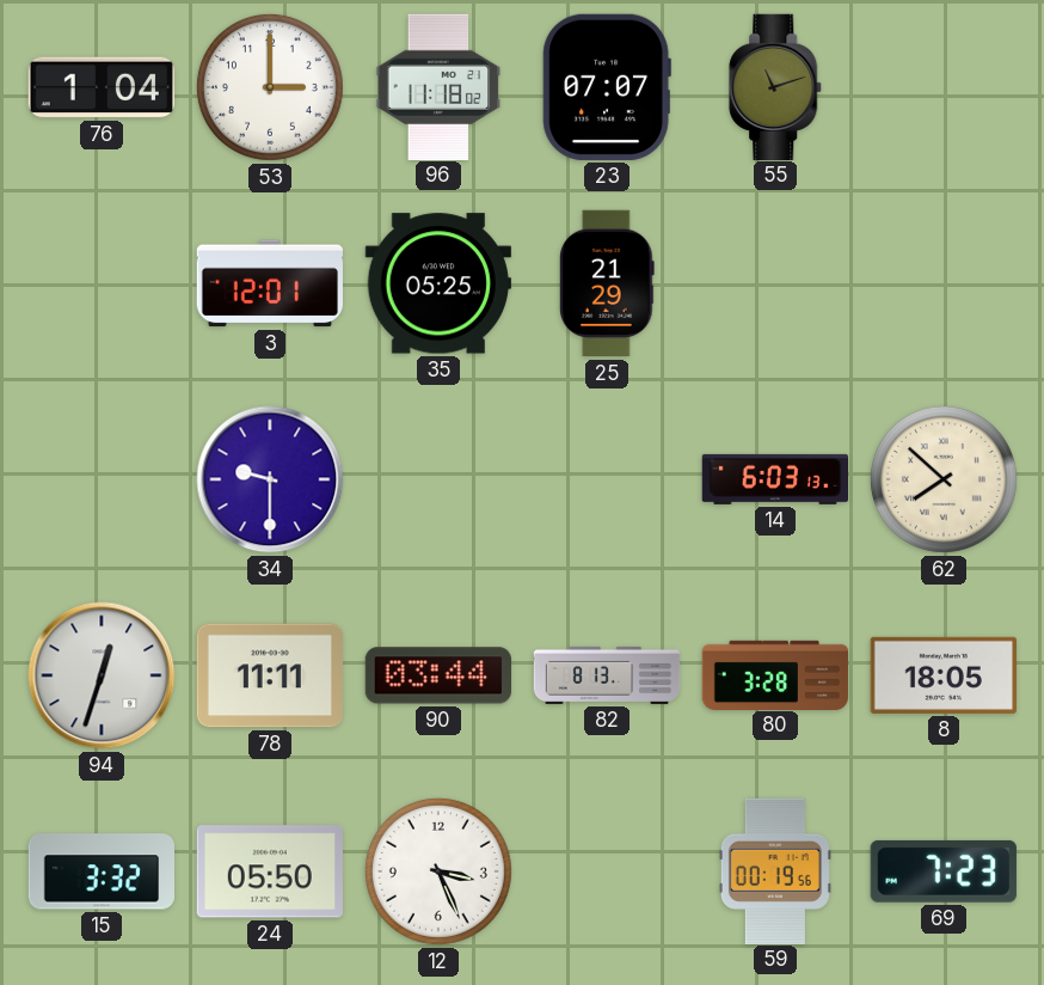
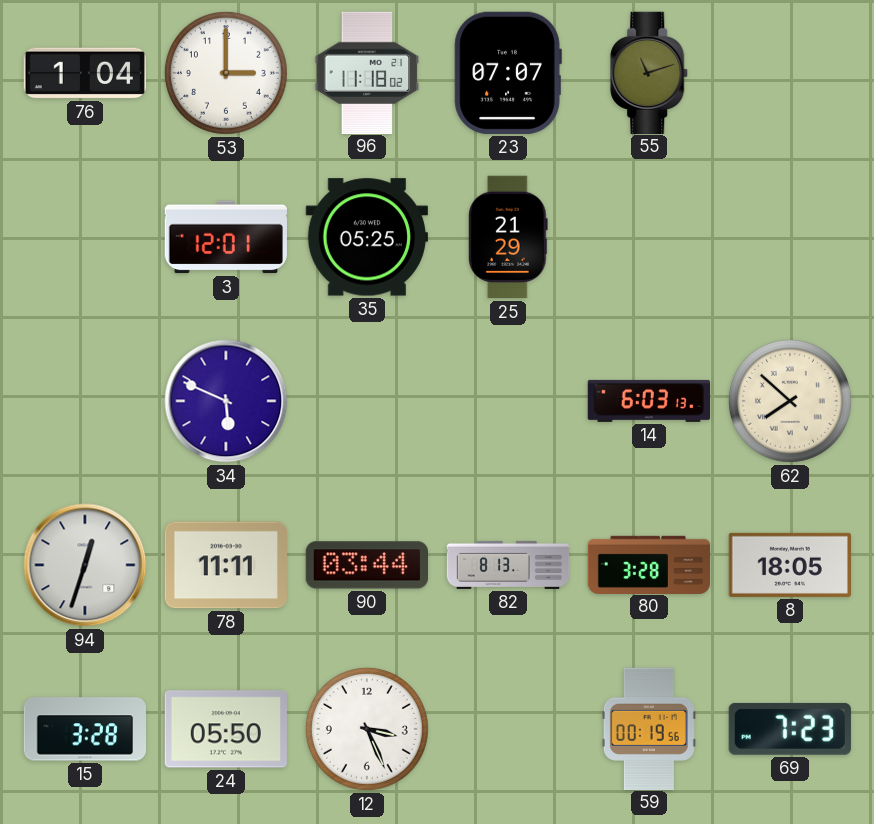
34: 9:30 -> 5:49 (226, 401)
15: 3:32 -> 3:28 (84, 729)
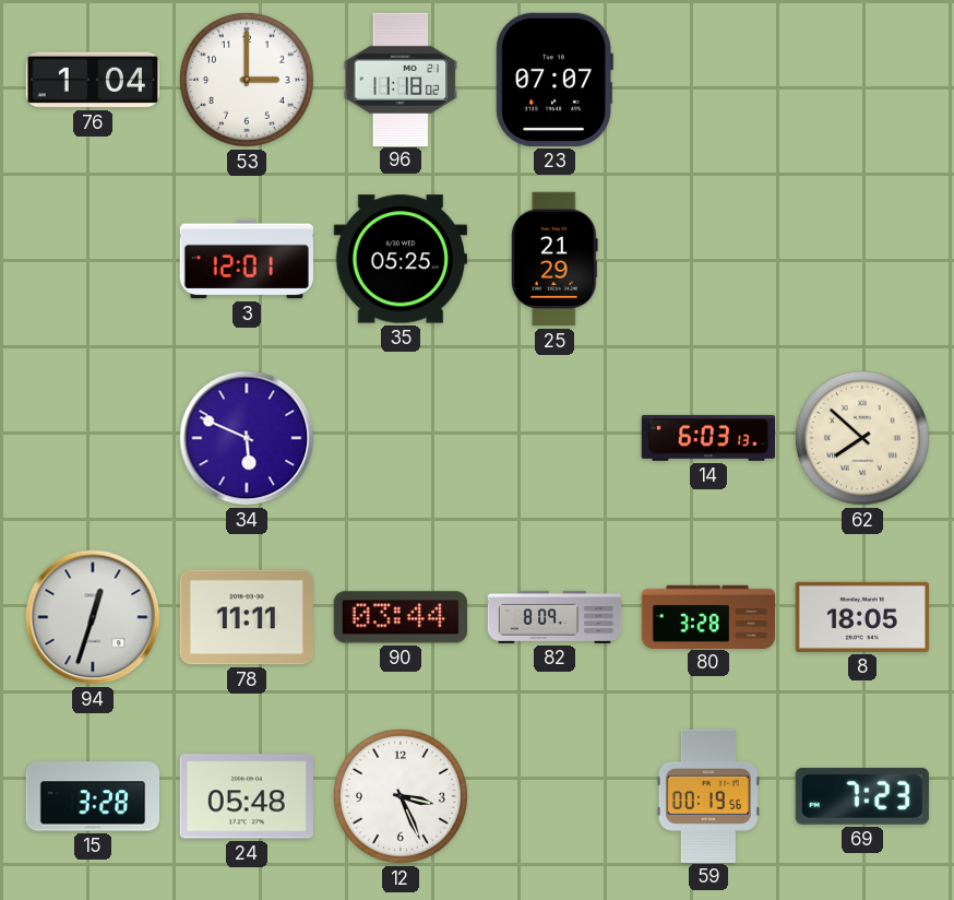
55: 11:12 -> none (650, 72)
82: 8:13 -> 8:09 (554, 617)
24: 05:50 -> 05:48 (247, 796)
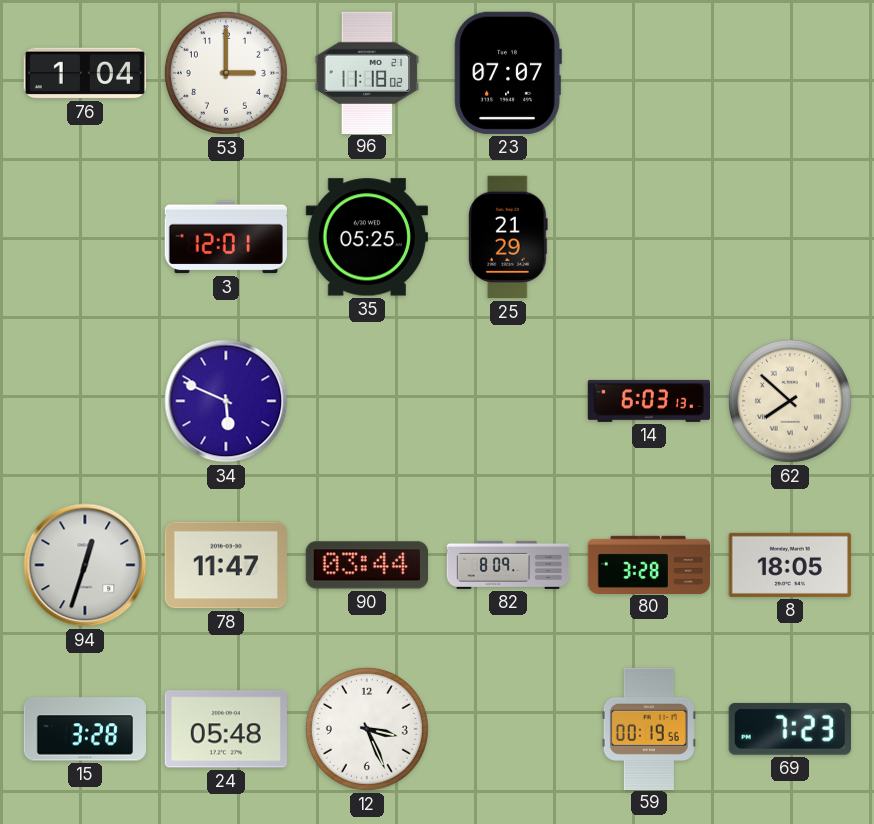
78: 11:11 -> 11:47 (225, 565)
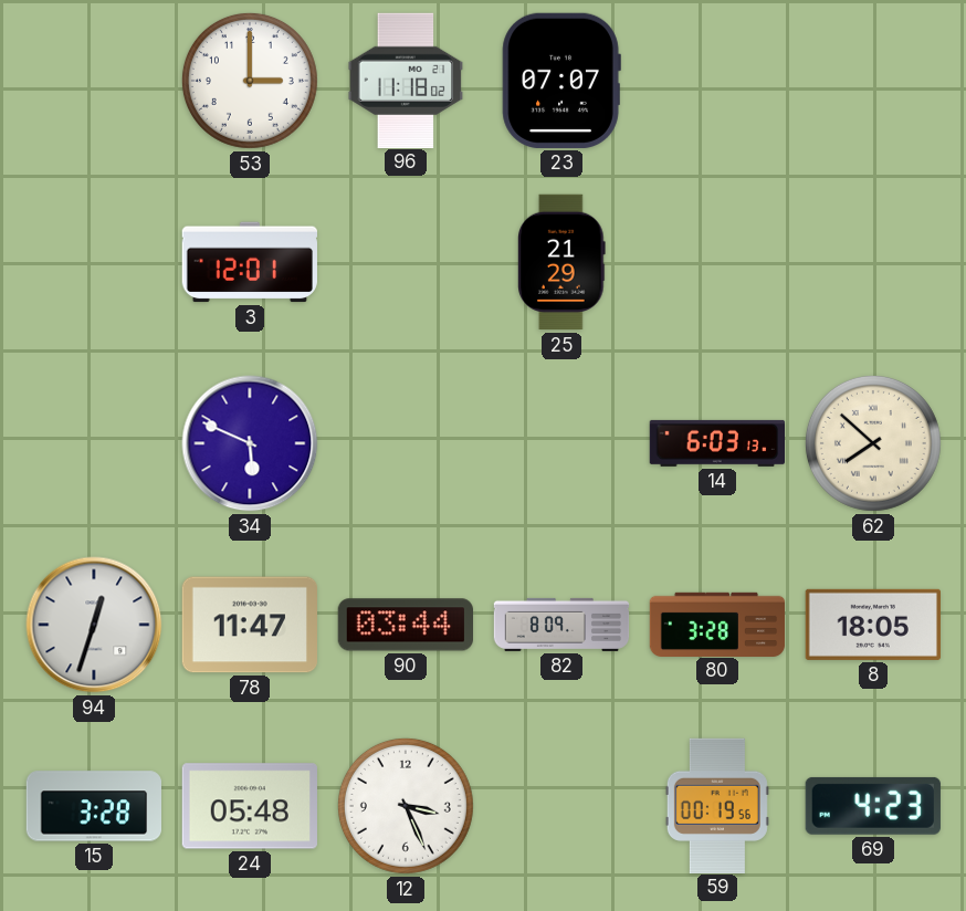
76: 1:04 -> none (84, 73)
35: 05:25 -> none (367, 237)
69: 7:23 -> 4:23 (873, 806)
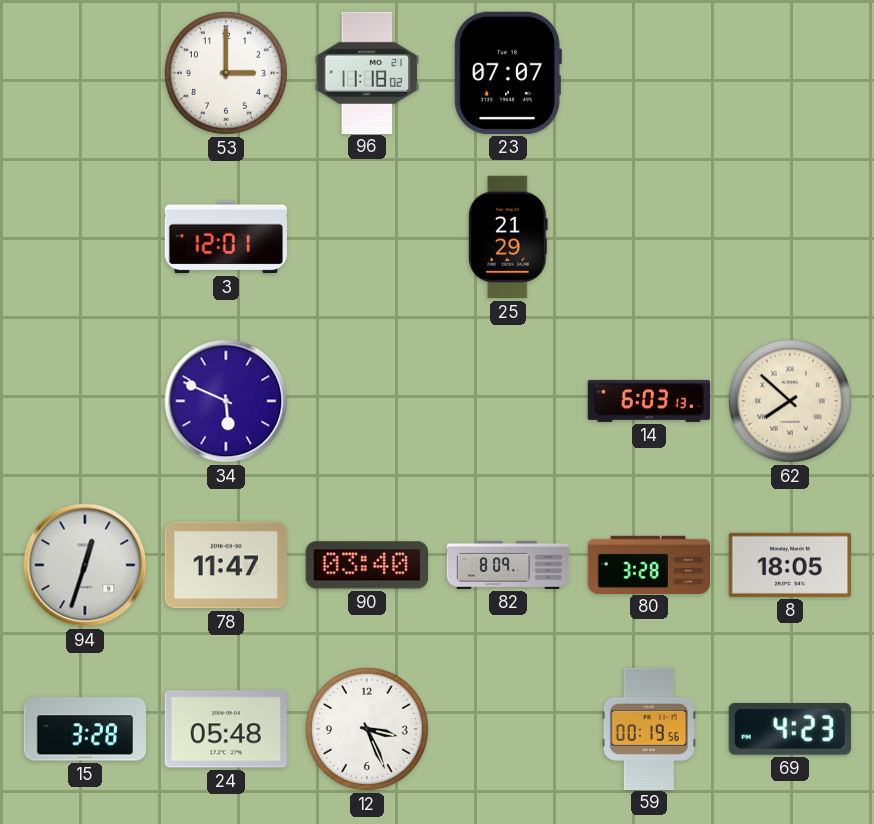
90: 03:44 -> 03:40 (366, 565)
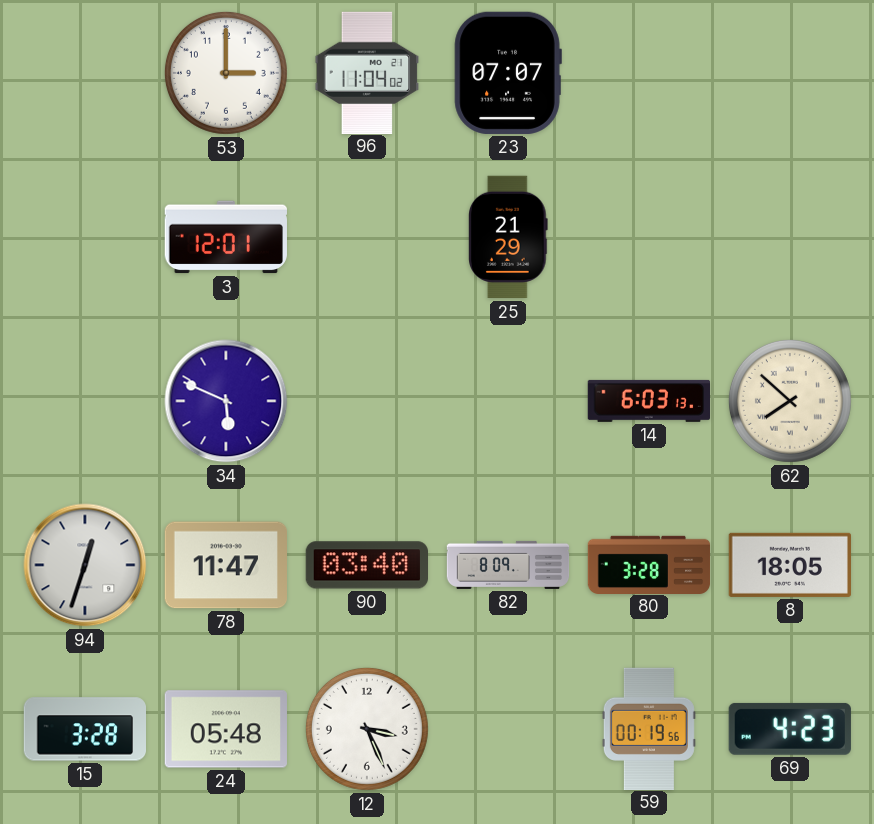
96: 11:18 -> 11:04 (367, 72)
